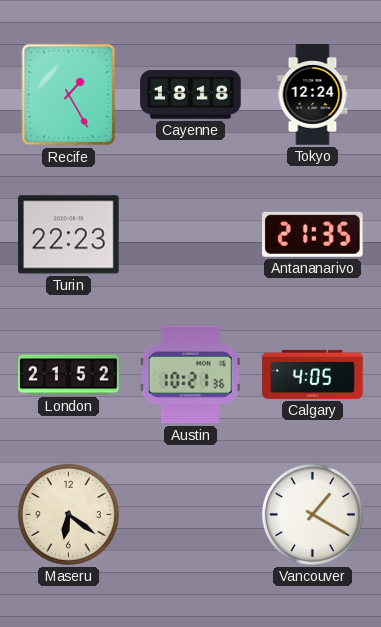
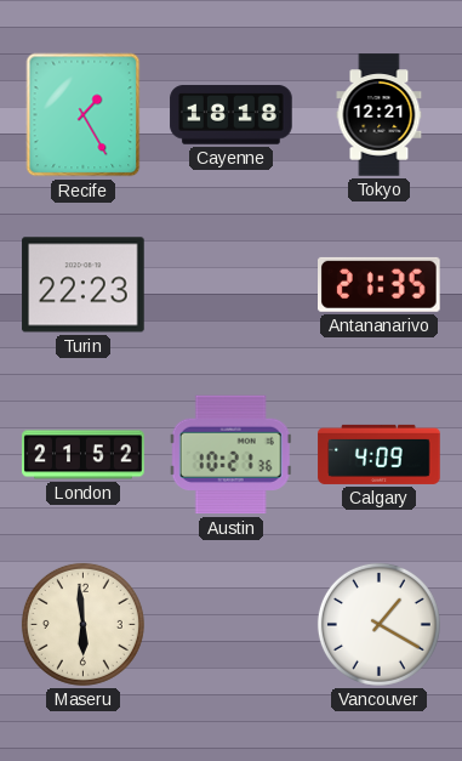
Tokyo: 12:24 -> 12:21 (380, 115)
Calgary: 4:05 -> 4:09 (380, 454)
Maseru: 6:21 -> 5:59 (82, 624)
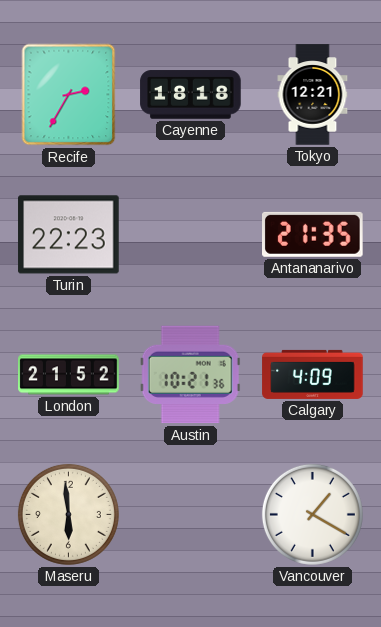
Recife: 1:25 -> 2:35 (69, 95)
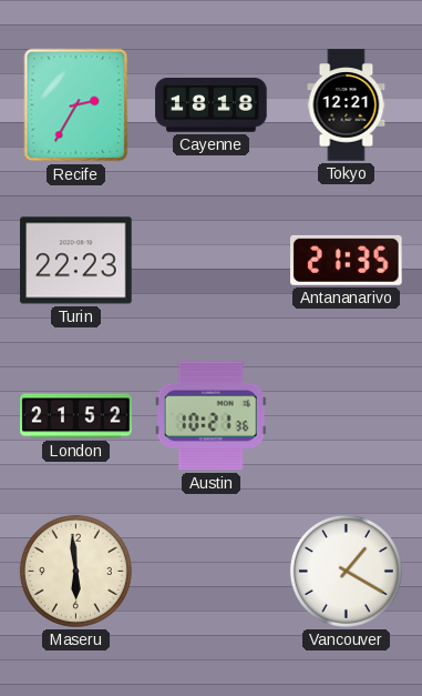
Calgary: 4:09 -> none (313, 374)
